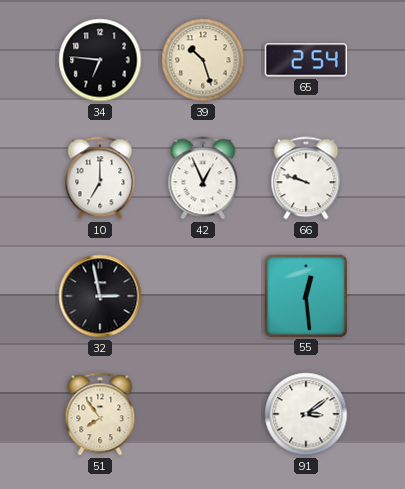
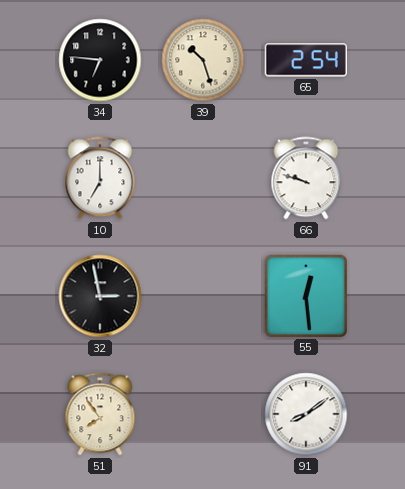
42: 12:56 -> none (203, 178)
91: 3:09 -> 8:09 (306, 414)
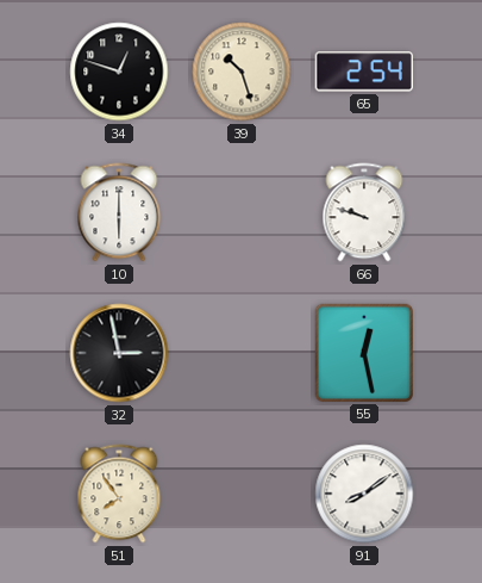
34: 6:46 -> 12:48 (119, 72)
10: 7:00 -> 6:00 (119, 212)
55: 12:29 -> 12:28 (363, 352)
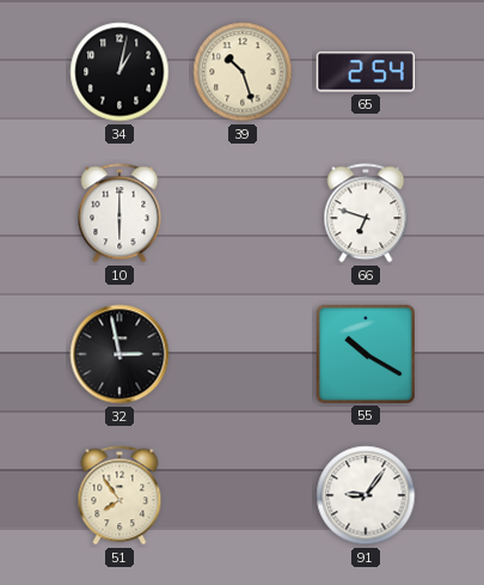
34: 12:48 -> 1:02 (120, 72)
66: 9:48 -> 6:48 (366, 213)
55: 12:28 -> 10:20 (364, 353)
91: 8:09 -> 9:06 (366, 495)
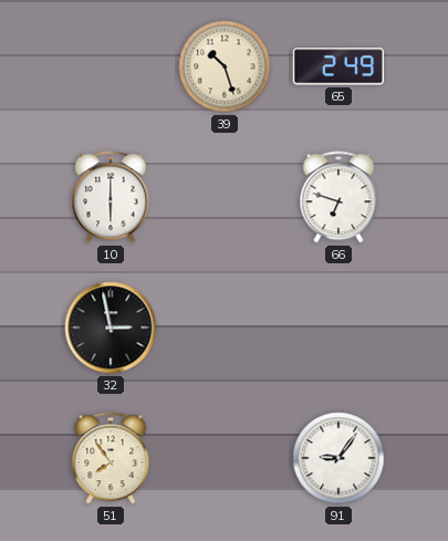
34: 1:02 -> none (120, 72)
65: 2:54 -> 2:49 (337, 66)
55: 10:20 -> none (364, 353)
